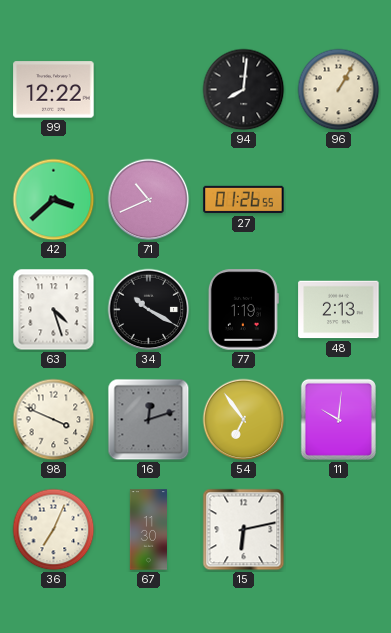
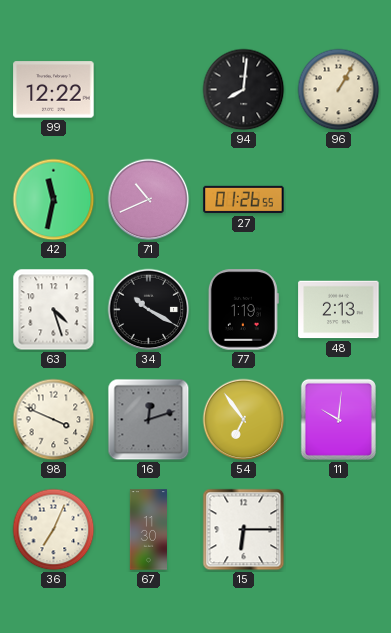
42: 3:38 -> 11:32 (54, 200)
15: 6:13 -> 6:15 (244, 530)
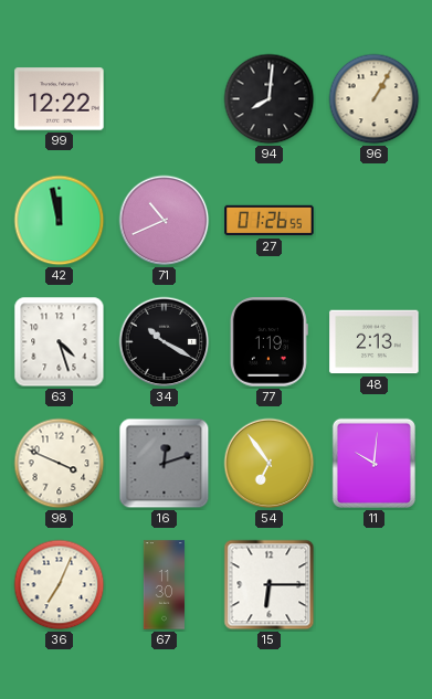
42: 11:32 -> 11:58 (60, 221)
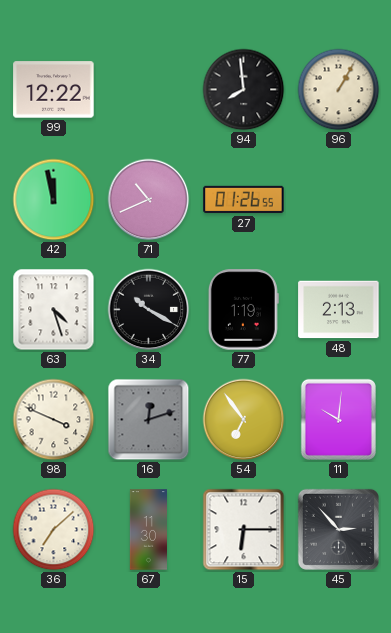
94: 8:01 -> 7:59 (244, 90)
36: 7:04 -> 7:08 (54, 530)
45: none -> 2:53 (338, 529)
